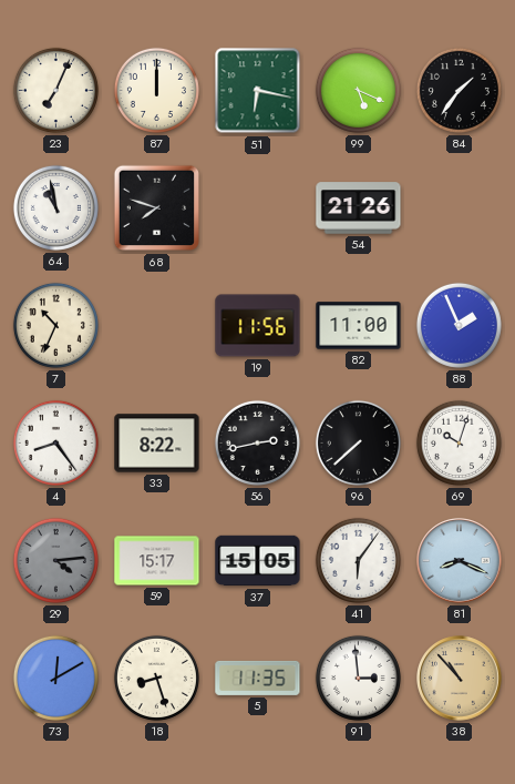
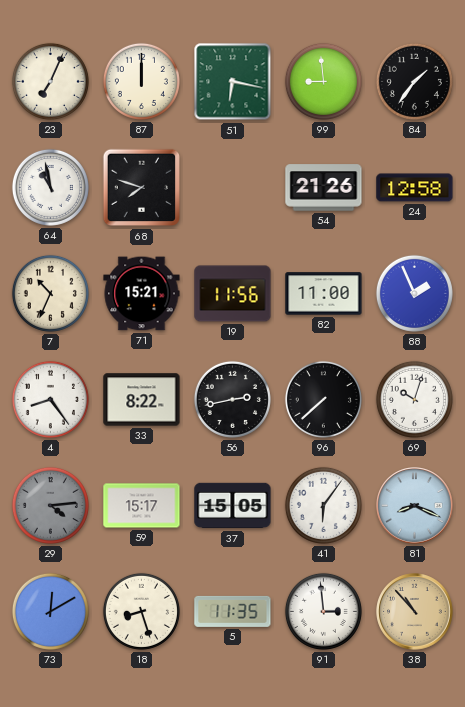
99: 5:19 -> 8:59 (323, 81)
24: none -> 12:58 (415, 188)
71: none -> 15:21 (142, 294)
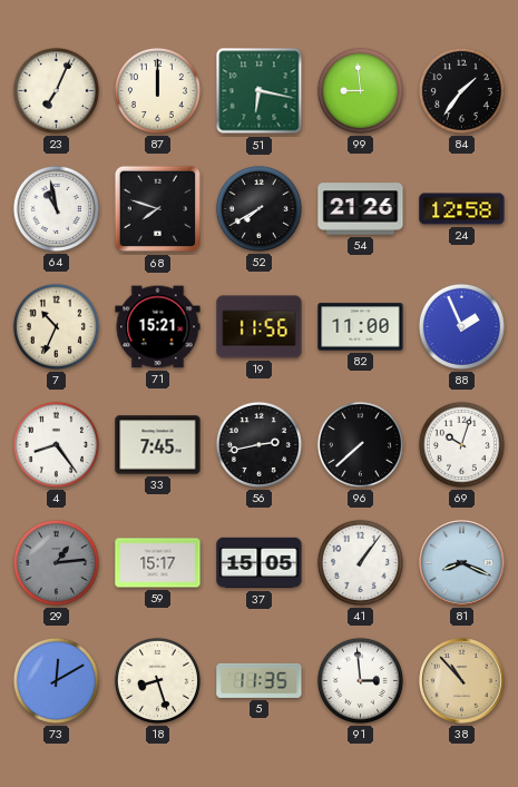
52: none -> 7:40 (258, 208)
33: 8:22 -> 7:45 (158, 445)
29: 4:14 -> 1:14 (56, 562)
41: 6:06 -> 1:06 (360, 562)
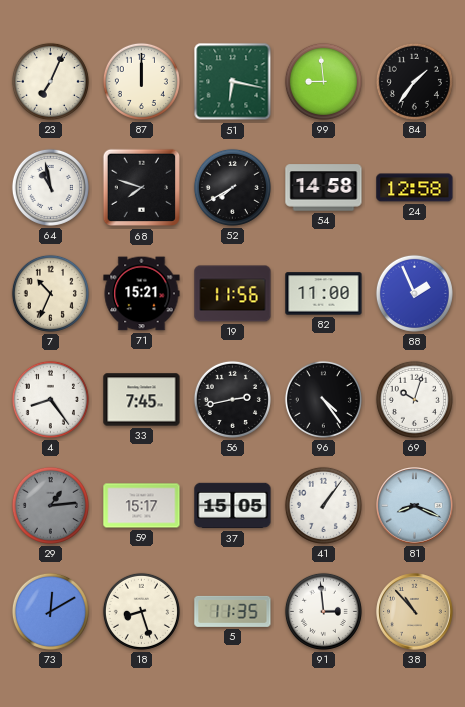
54: 21:26 -> 14:58 (324, 188)
96: 7:38 -> 4:24 (323, 399)
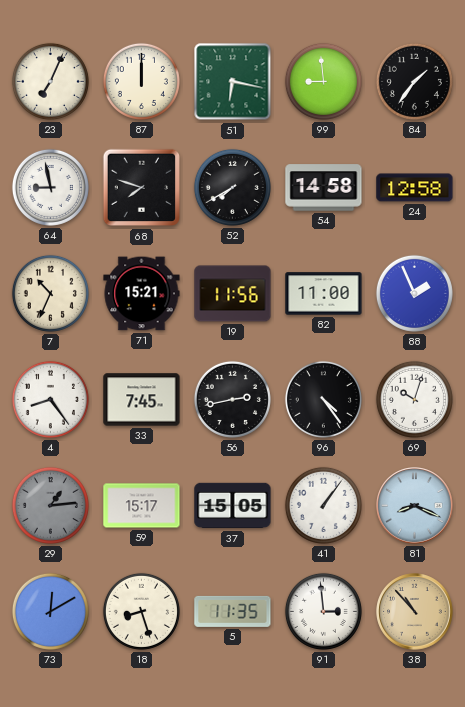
64: 10:58 -> 8:58 (50, 187)
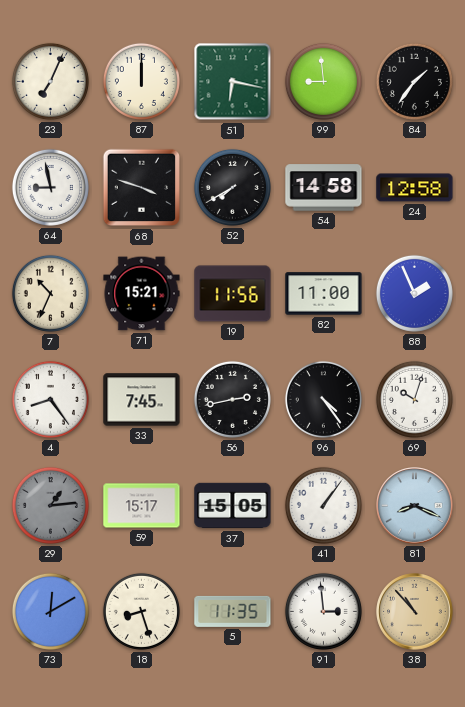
68: 7:48 -> 3:48 (142, 188)
